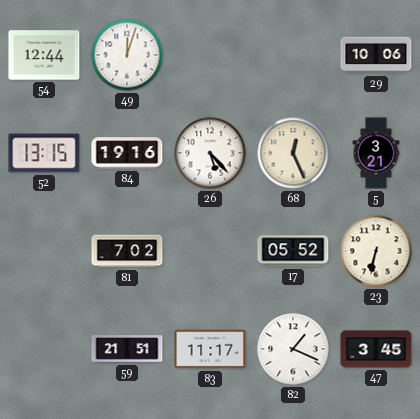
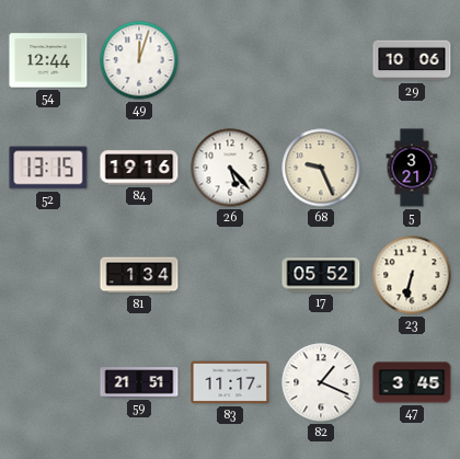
68: 12:26 -> 9:26 (321, 168)
81: 7:02 -> 1:34 (139, 275)
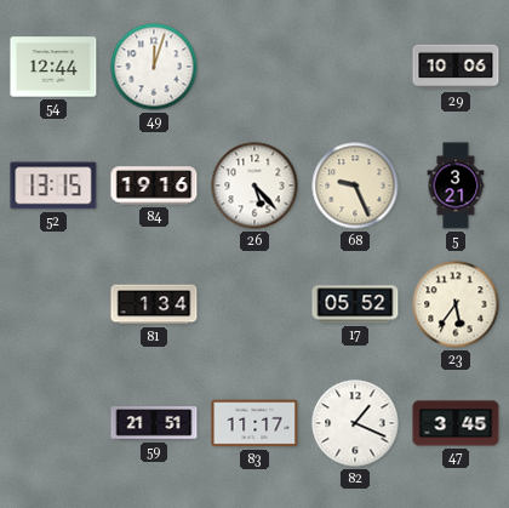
23: 6:32 -> 5:36 (456, 304)
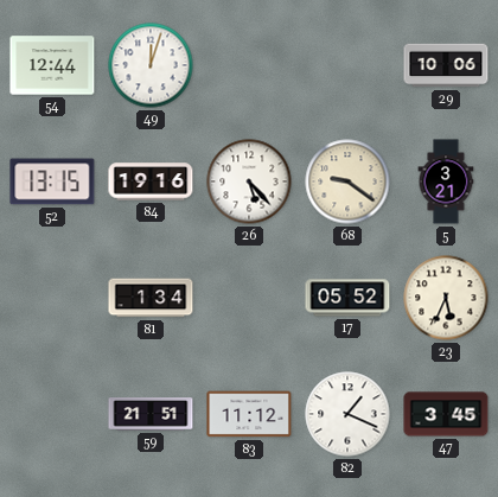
68: 9:26 -> 9:21 (347, 181)
23: 5:36 -> 5:34 (446, 298)
83: 11:17 -> 11:12 (249, 414)
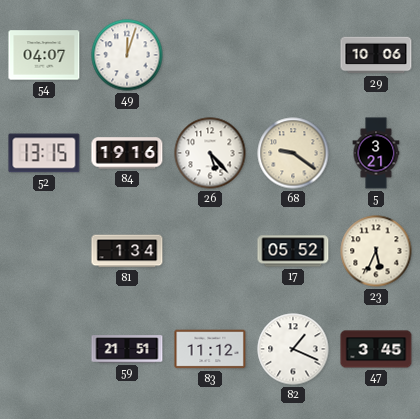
54: 12:44 -> 04:07 (44, 55)
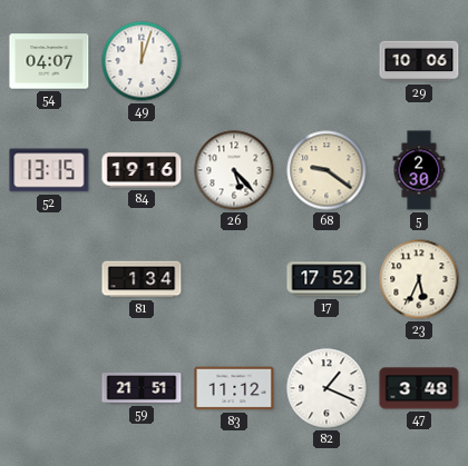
5: 3:21 -> 2:30 (419, 170)
17: 05:52 -> 17:52 (326, 279)
47: 3:45 -> 3:48 (419, 388)
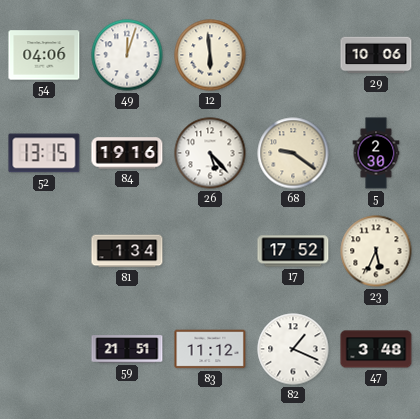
54: 04:07 -> 04:06 (44, 55)
12: none -> 5:59 (210, 55)
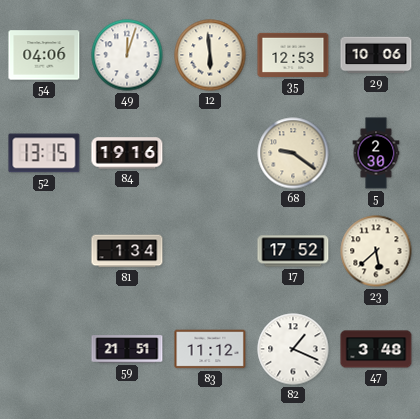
35: none -> 12:53 (293, 55)
26: 5:23 -> none (210, 153)
23: 5:34 -> 5:38 (376, 251)
